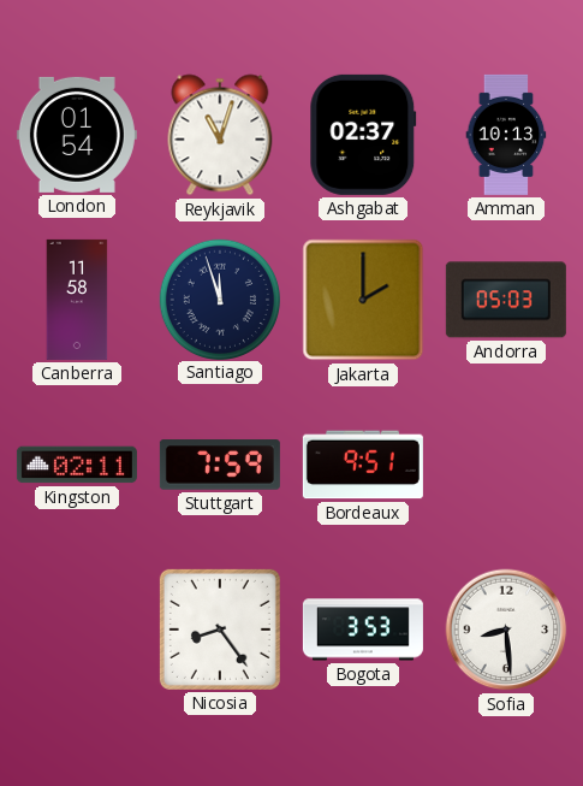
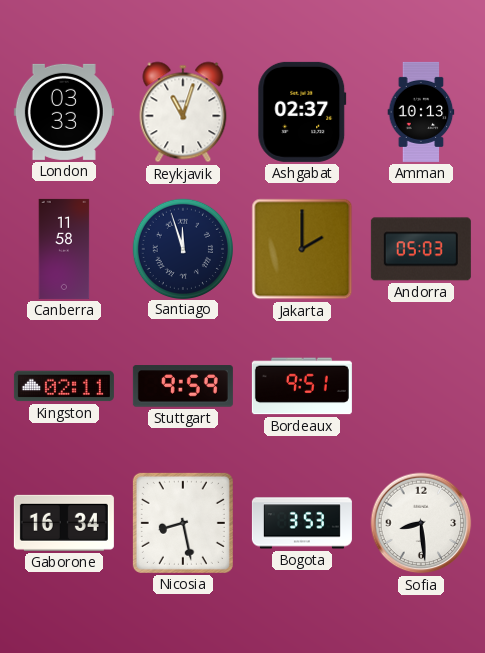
London: 01:54 -> 03:33 (64, 112)
Stuttgart: 7:59 -> 9:59 (183, 386)
Gaborone: none -> 16:34 (64, 523)
Nicosia: 8:24 -> 8:28 (183, 523)
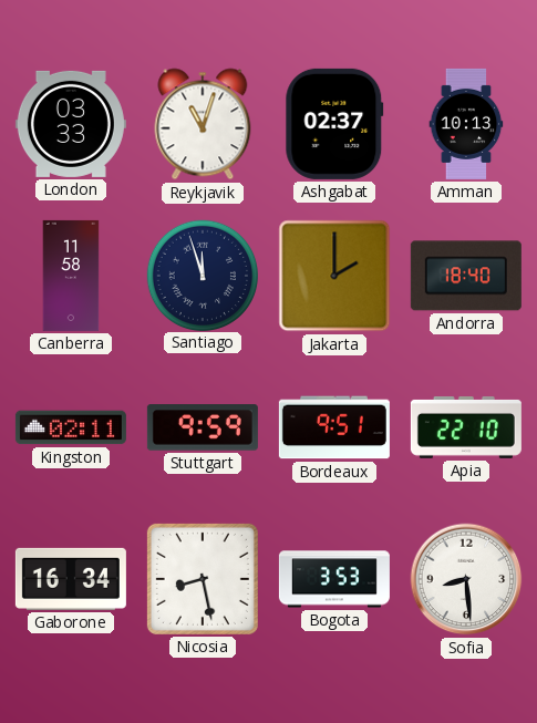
Andorra: 05:03 -> 18:40 (466, 276)
Apia: none -> 22:10 (466, 427)
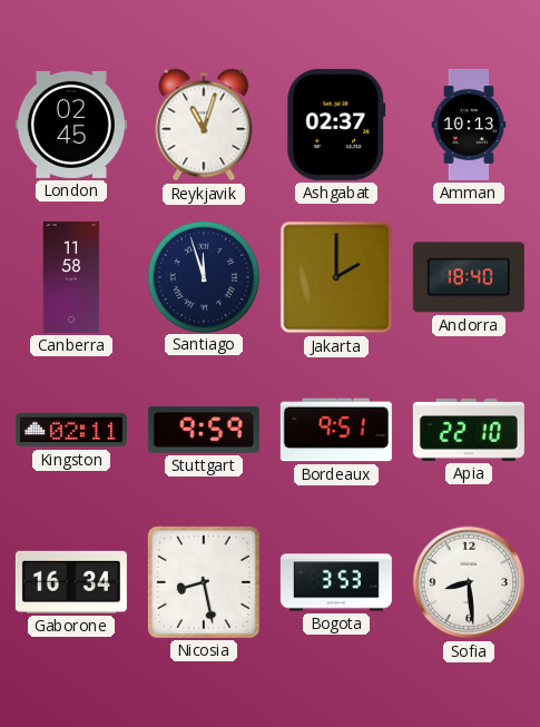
London: 03:33 -> 02:45 (71, 125)
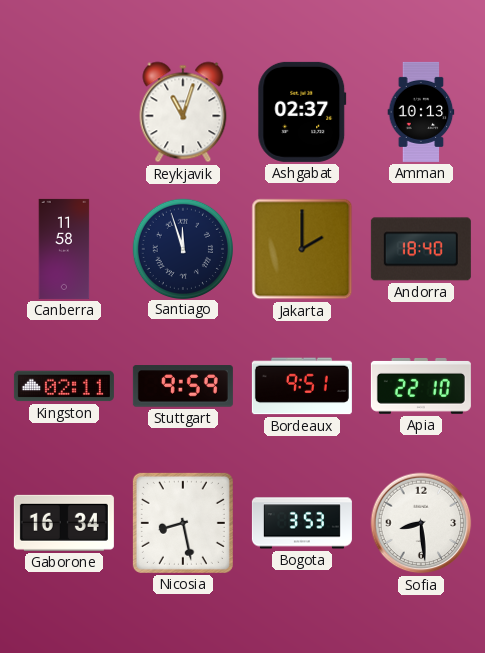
London: 02:45 -> none (71, 125)
